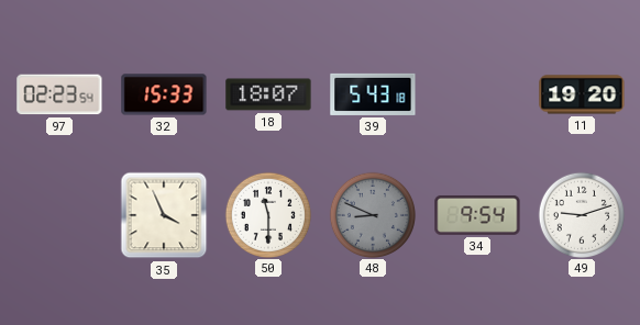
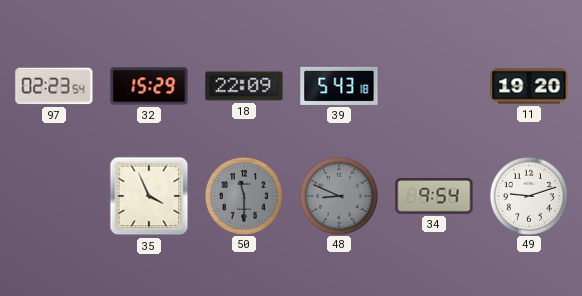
32: 15:33 -> 15:29 (149, 86)
18: 18:07 -> 22:09 (244, 86)
50 dial: white -> grey (243, 195)
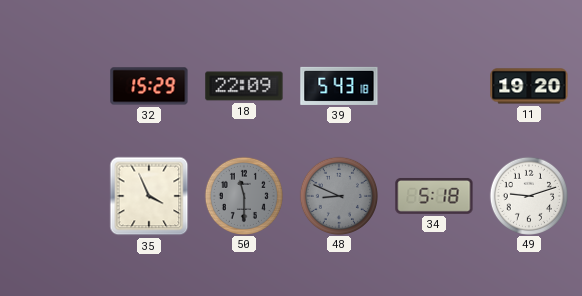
97: 02:23 -> none (54, 86)
34: 9:54 -> 5:18 (434, 196)
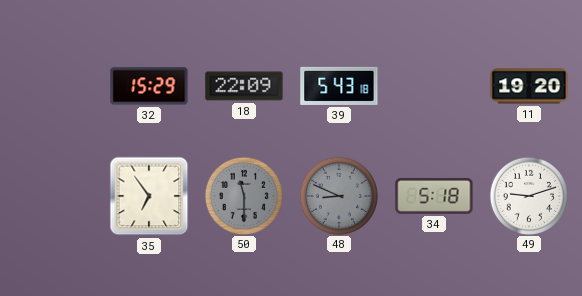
35: 3:56 -> 6:54 (149, 196)
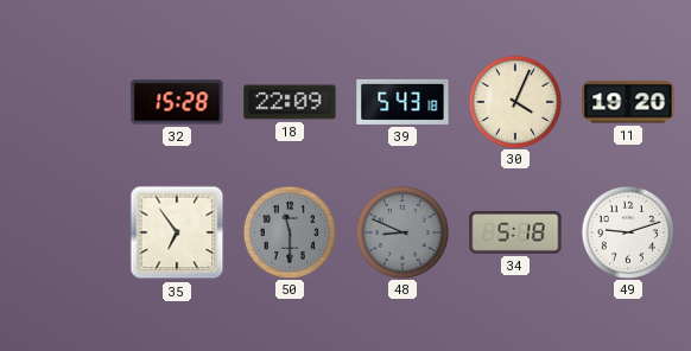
32: 15:29 -> 15:28 (177, 102)
30: none -> 4:04 (514, 101)
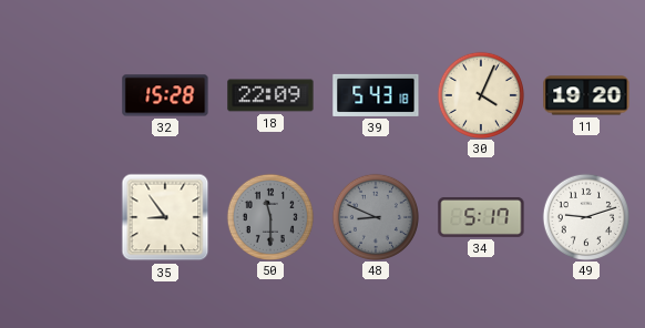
35: 6:54 -> 8:54 (165, 217)
34: 5:18 -> 5:17 (481, 217)
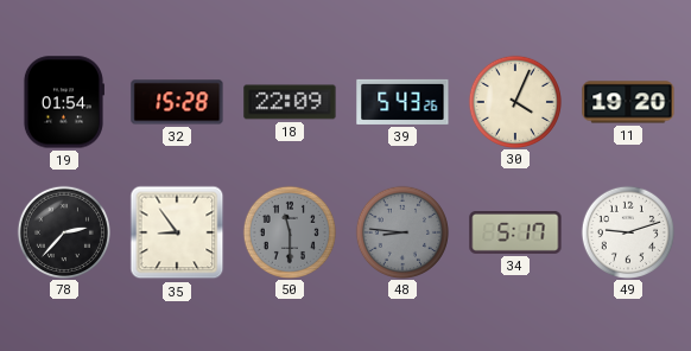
19: none -> 01:54 (63, 102)
39: 5:43:18 -> 5:43:26 (402, 102)
78: none -> 2:37 (63, 231)
48: 8:49 -> 8:46 (401, 231)
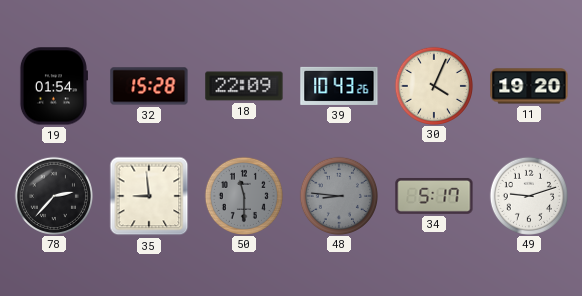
39: 5:43 -> 10:43 (339, 86)
35: 8:54 -> 8:59 (149, 196)
